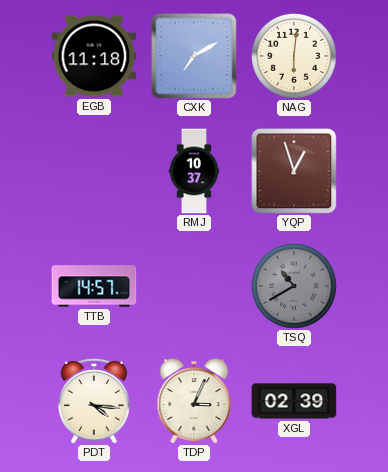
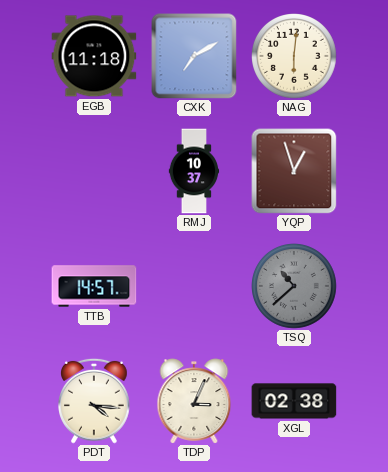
TSQ: 10:40 -> 10:38 (295, 287)
XGL: 02:39 -> 02:38 (294, 401)
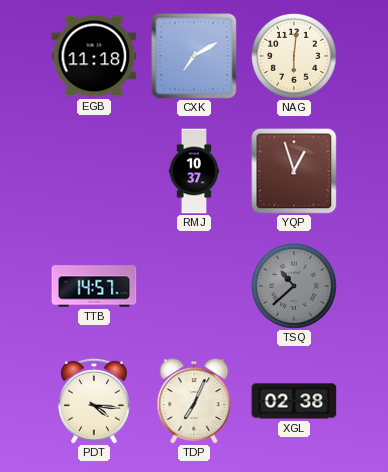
TDP: 3:04 -> 7:04 (194, 401)
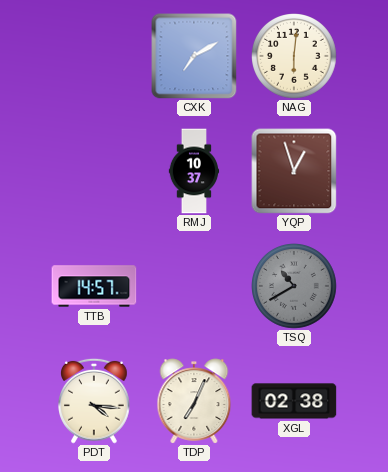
EGB: 11:18 -> none (94, 56)
TSQ: 10:38 -> 10:40 (295, 287)
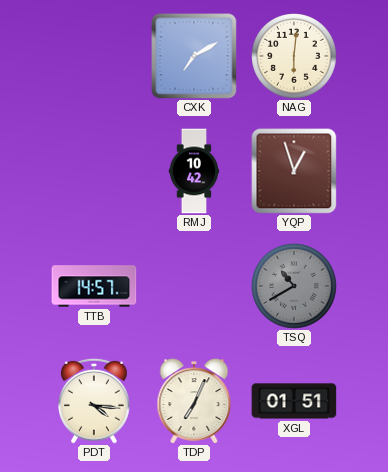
RMJ: 10:37 -> 10:42 (194, 171)
XGL: 02:38 -> 01:51 (294, 401)
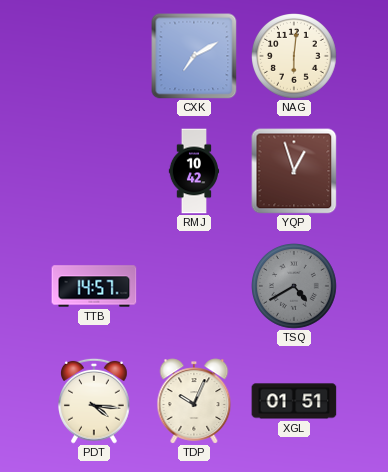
TSQ: 10:40 -> 4:40 (295, 287)
TDP: 7:04 -> 10:04 (194, 401)
